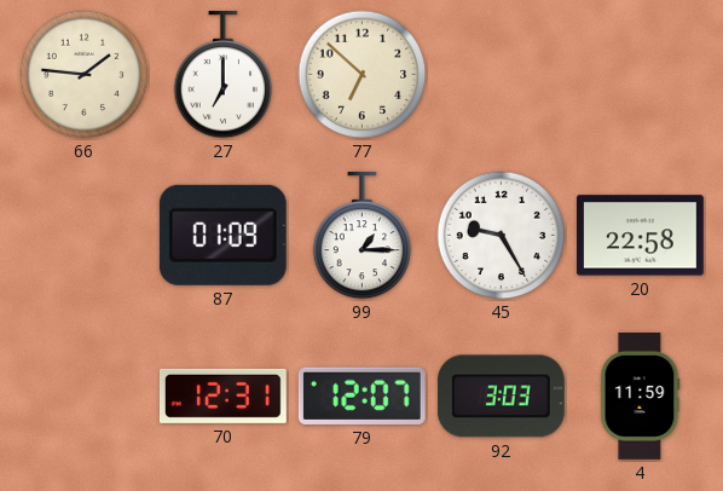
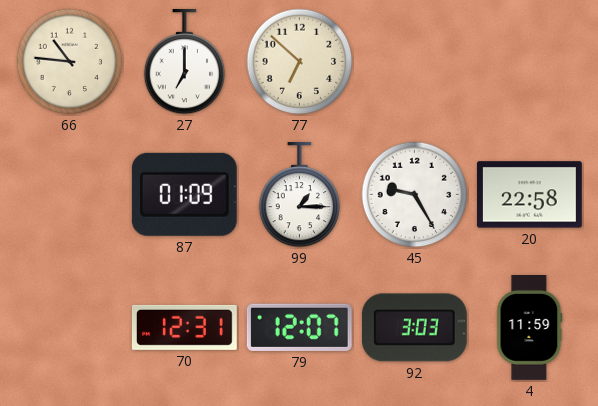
66: 1:46 -> 10:46 (70, 62)
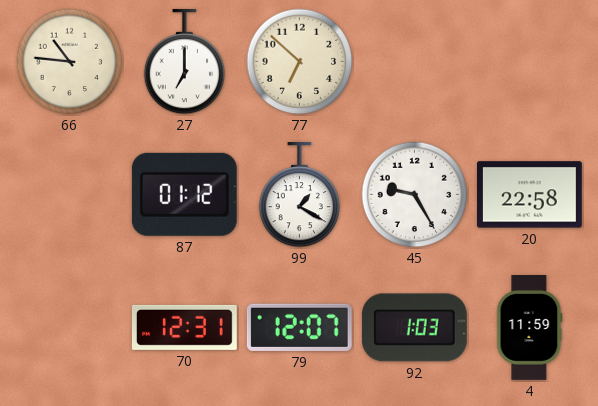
87: 01:09 -> 01:12 (184, 194)
99: 1:15 -> 1:20 (300, 195)
92: 3:03 -> 1:03 (414, 328)
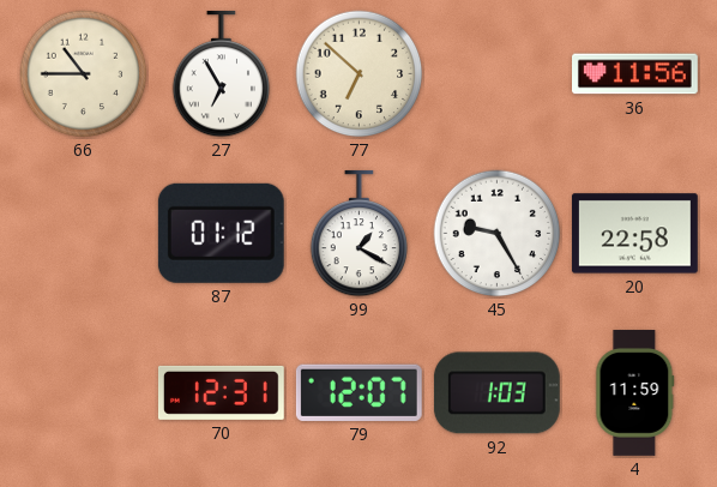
66: 10:46 -> 10:45 (84, 74)
27: 7:00 -> 6:55 (222, 74)
36: none -> 11:56 (635, 74)
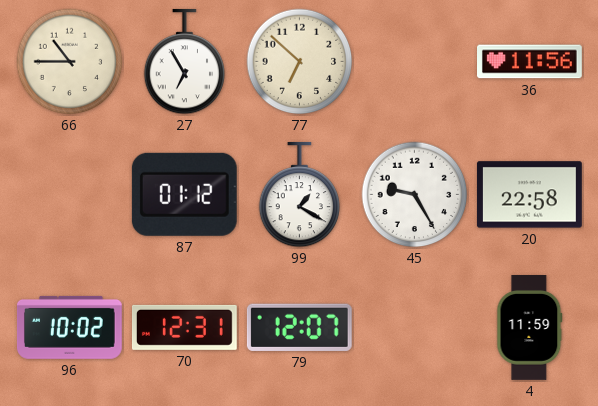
96: none -> 10:02 (69, 327)
92: 1:03 -> none (496, 393)
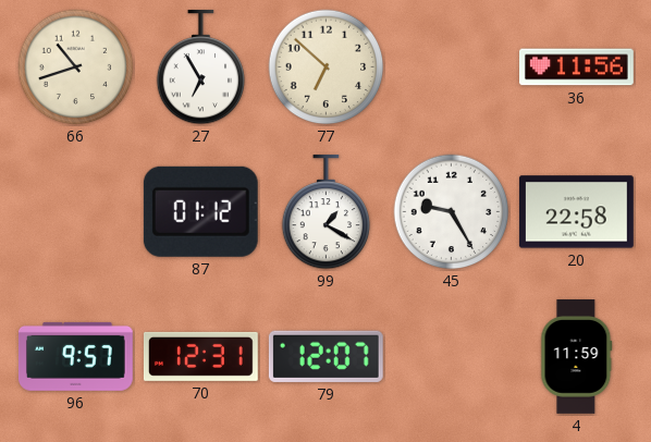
66: 10:45 -> 10:42 (76, 67)
96: 10:02 -> 9:57 (75, 356)
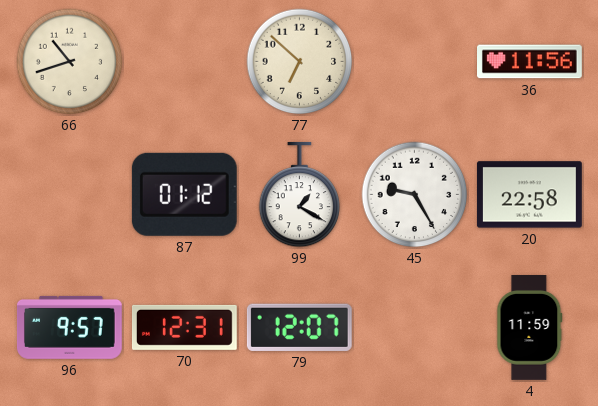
27: 6:55 -> none (201, 67)
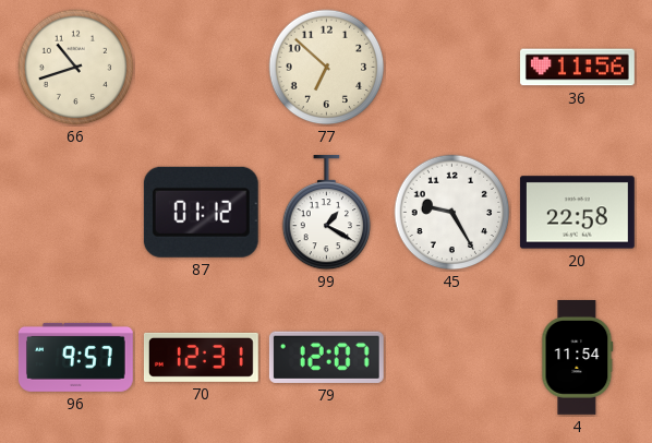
4: 11:59 -> 11:54 (578, 358)
